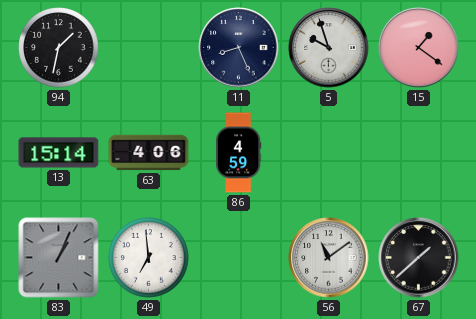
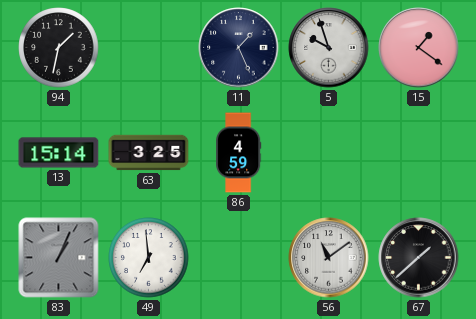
11: 8:26 -> 1:26 (239, 48)
63: 4:06 -> 3:25 (149, 153)
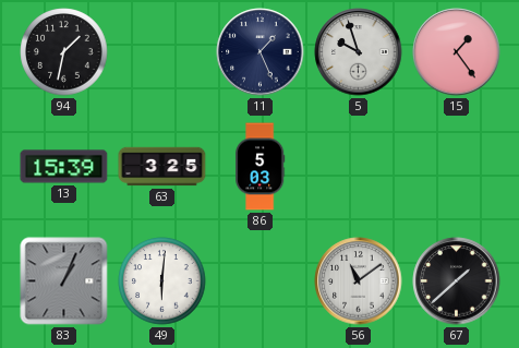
15: 1:21 -> 1:24 (457, 52)
13: 15:14 -> 15:39 (64, 167)
86: 4:59 -> 5:03 (261, 167)
49: 6:59 -> 6:01 (162, 281)
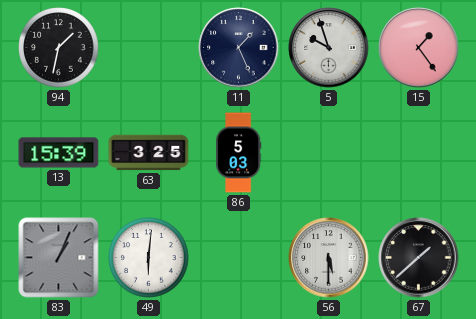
56: 11:09 -> 5:30 (329, 258)
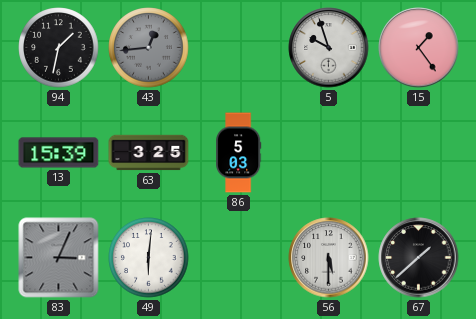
43: none -> 12:44 (149, 48)
11: 1:26 -> none (239, 48)
83: 1:04 -> 3:04 (59, 258)
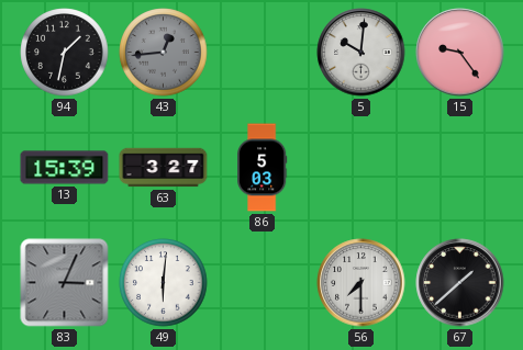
5: 9:57 -> 10:01 (361, 53)
15: 1:24 -> 9:24 (460, 53)
63: 3:25 -> 3:27 (164, 168)
56: 5:30 -> 7:30 (361, 283)
